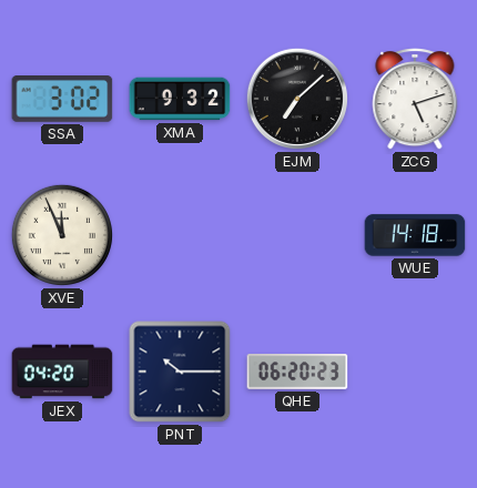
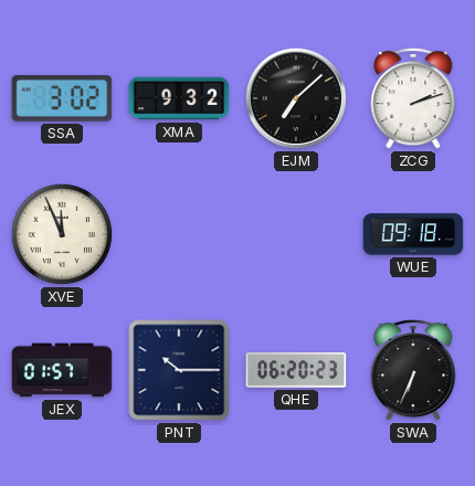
ZCG: 5:12 -> 2:12 (413, 98)
WUE: 14:18 -> 09:18 (413, 234)
JEX: 04:20 -> 01:57 (62, 370)
SWA: none -> 6:34 (413, 370)
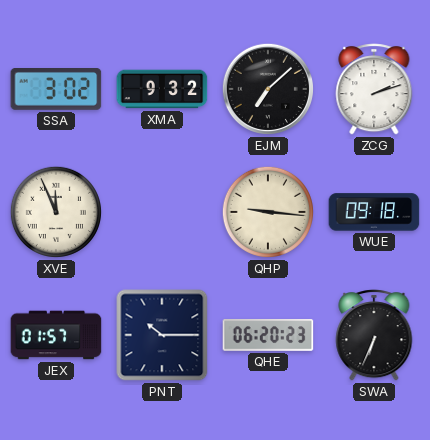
QHP: none -> 9:16 (268, 212)
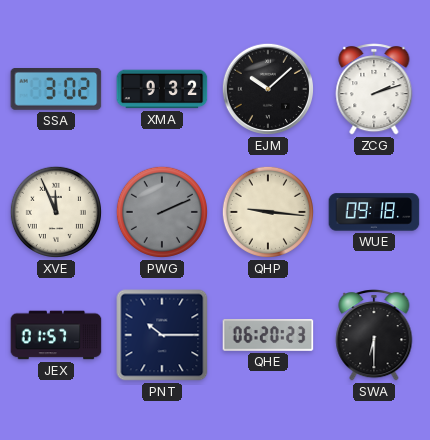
EJM: 7:08 -> 10:08 (268, 89)
PWG: none -> 2:11 (162, 212)
SWA: 6:34 -> 6:30 (374, 335)
